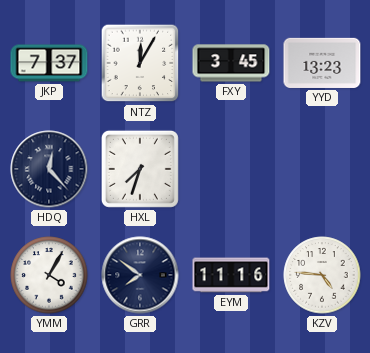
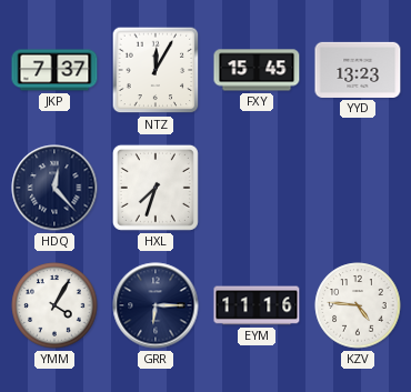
FXY: 3:45 -> 15:45 (257, 70)
GRR: 7:51 -> 6:15 (156, 305)
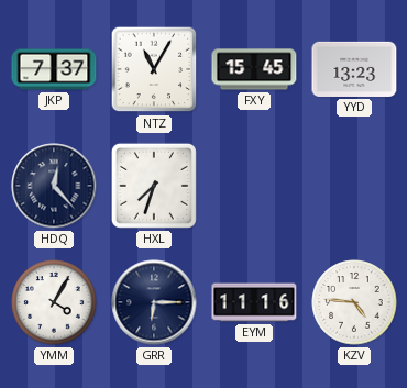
NTZ: 12:05 -> 11:05 (154, 69)
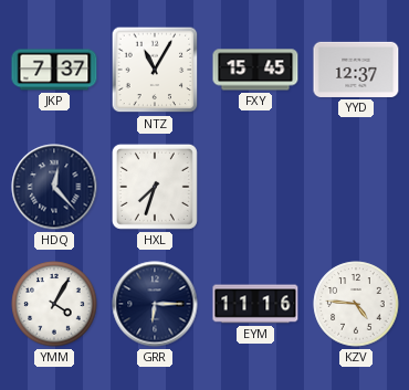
YYD: 13:23 -> 12:37 (356, 70)
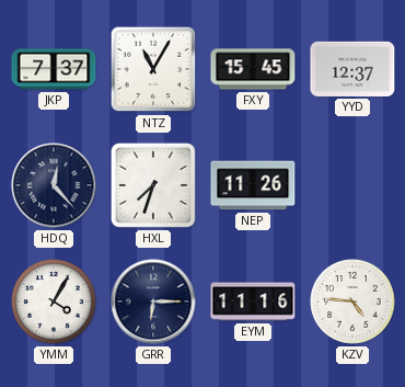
NEP: none -> 11:26 (253, 185)
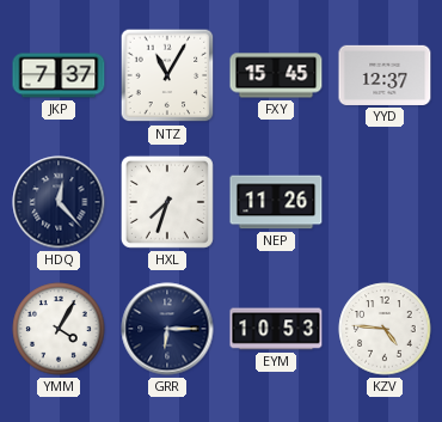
EYM: 11:16 -> 10:53 (276, 329)
